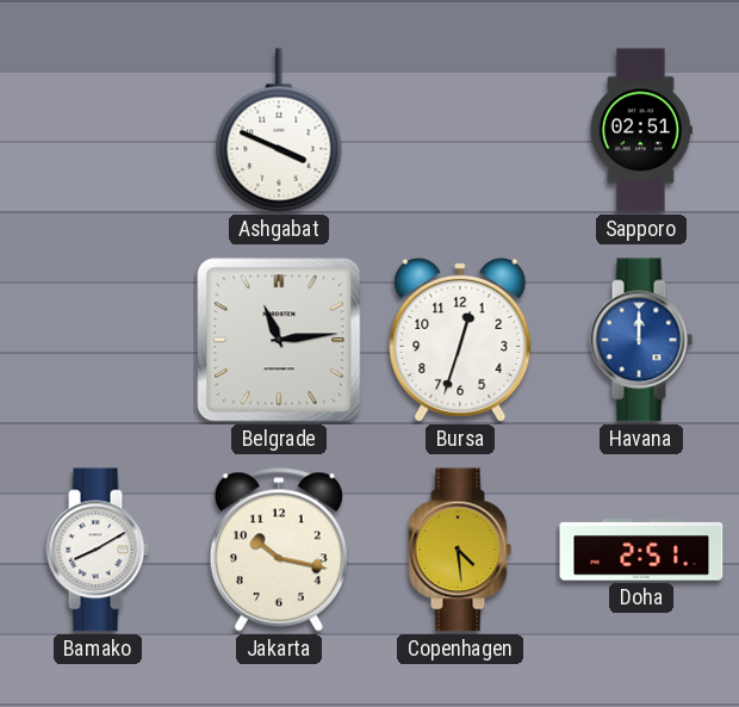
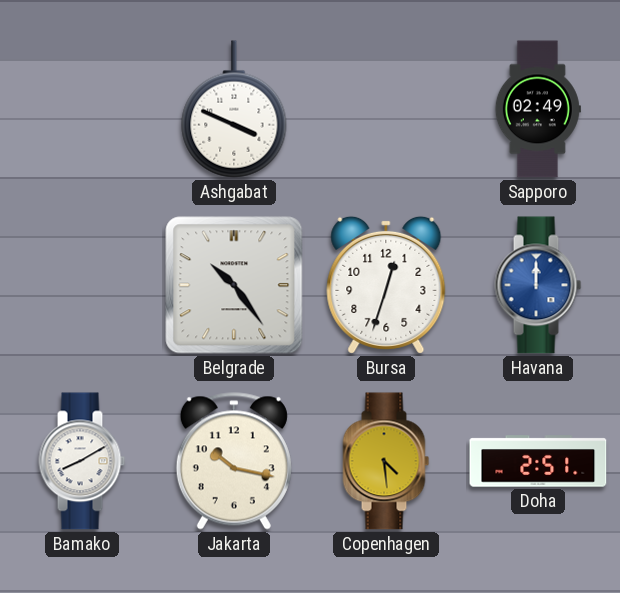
Sapporo: 02:51 -> 02:49 (538, 109)
Belgrade: 11:14 -> 10:24 (234, 285)
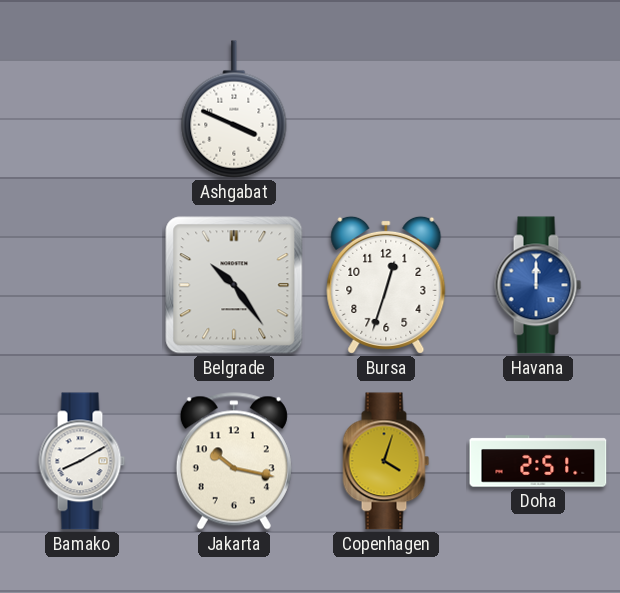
Sapporo: 02:49 -> none (538, 109)
Copenhagen: 4:29 -> 4:03 (386, 461)
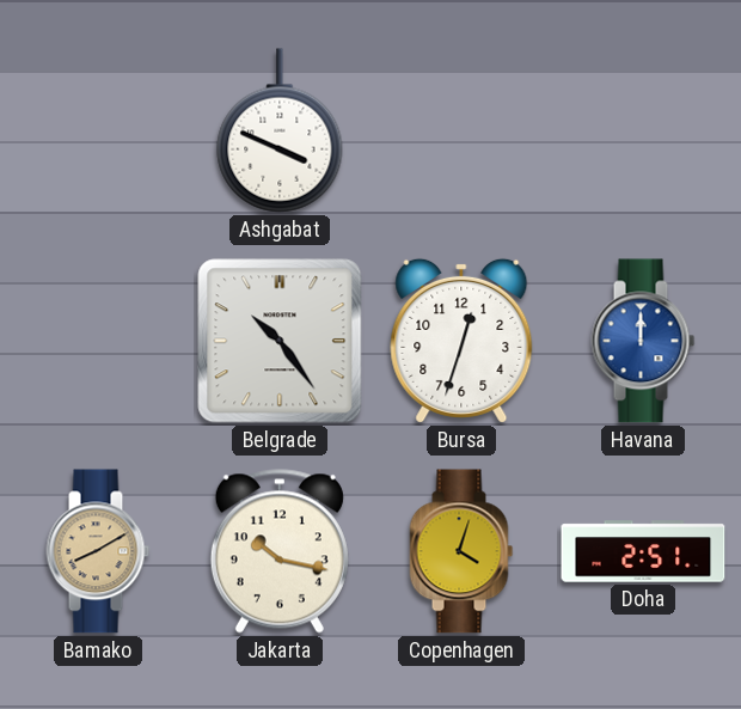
Bamako dial: white -> champagne (98, 551)
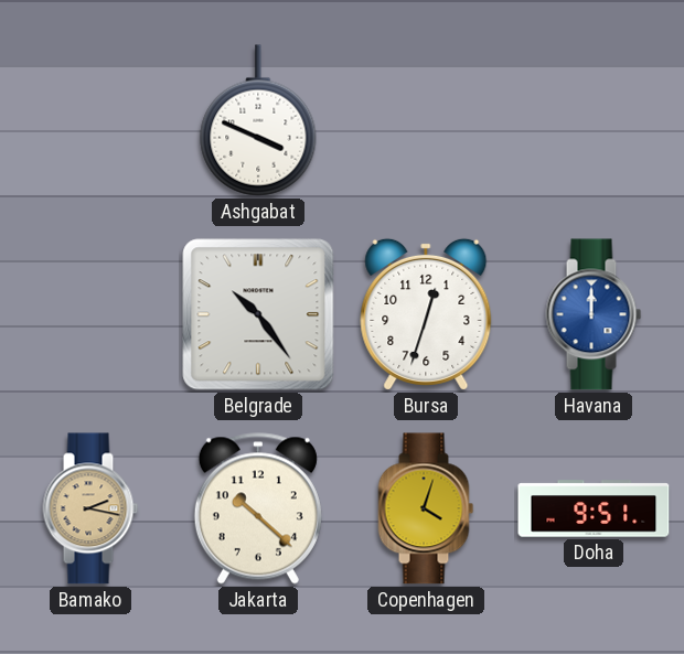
Bamako: 8:10 -> 2:17 (90, 508)
Jakarta: 10:17 -> 10:22 (258, 508)
Doha: 2:51 -> 9:51 (594, 508)
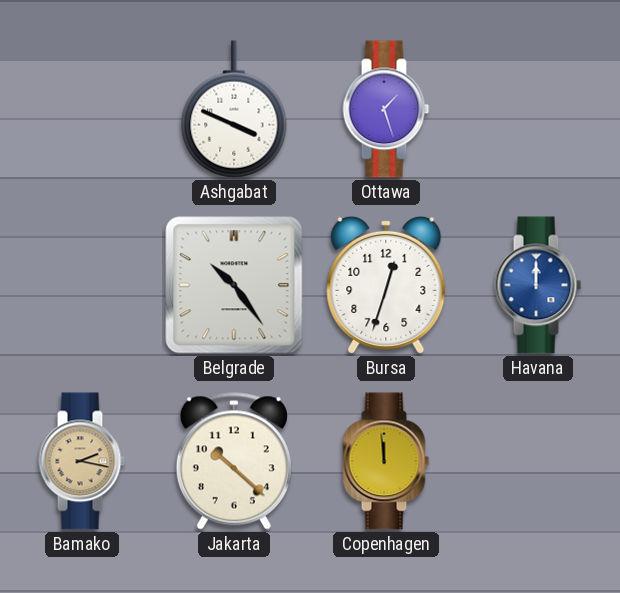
Ottawa: none -> 1:27 (386, 109)
Copenhagen: 4:03 -> 11:59 (386, 461)
Doha: 9:51 -> none (594, 508)
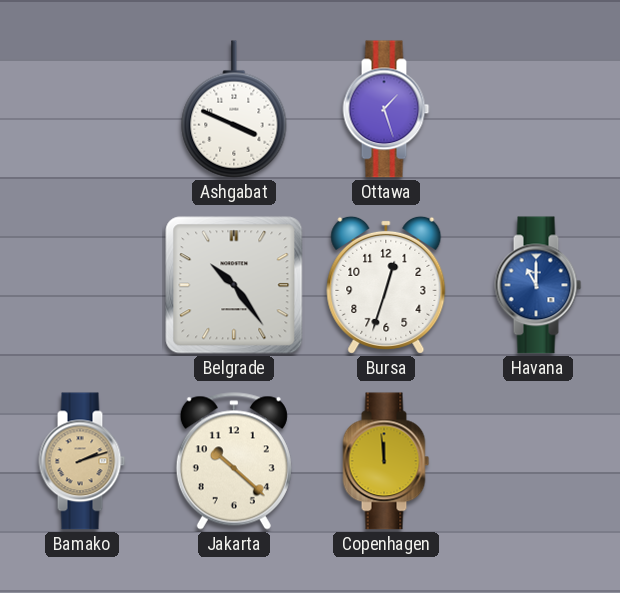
Havana: 12:00 -> 11:00 (538, 285)
Bamako: 2:17 -> 2:12 (82, 461)
